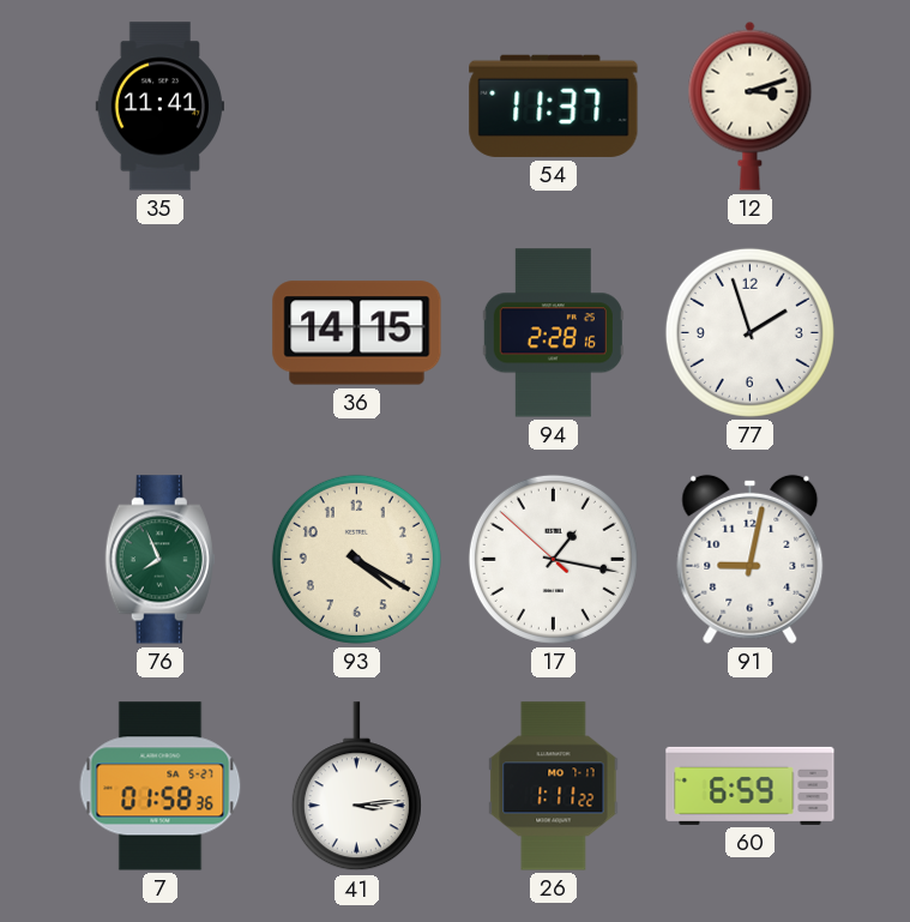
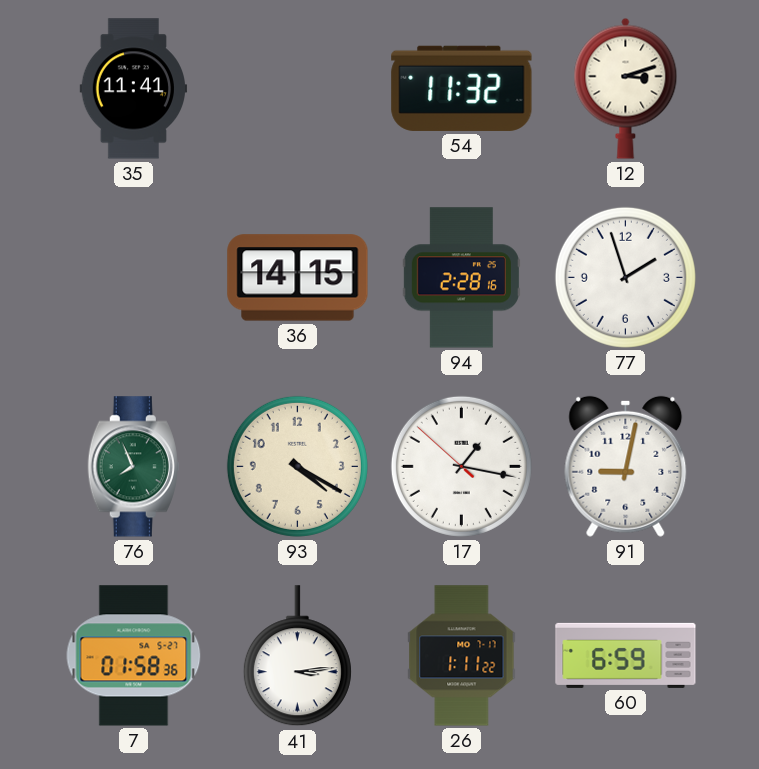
54: 11:37 -> 11:32 (462, 88)
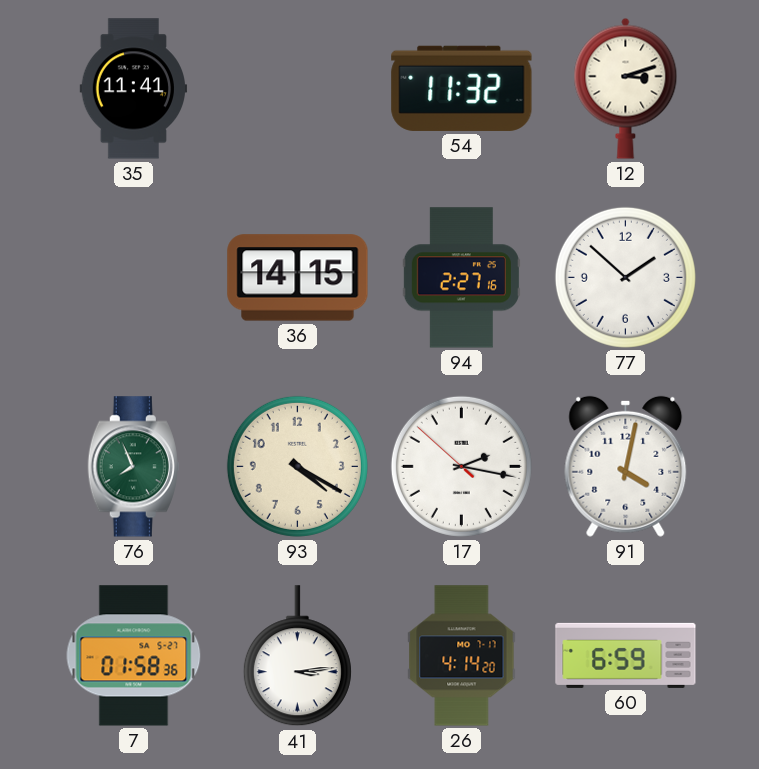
94: 2:28 -> 2:27 (461, 278)
77: 1:57 -> 1:52 (625, 277)
17: 1:16 -> 2:16 (461, 466)
91: 9:02 -> 4:02 (626, 466)
26: 1:11 -> 4:14 (462, 656)
